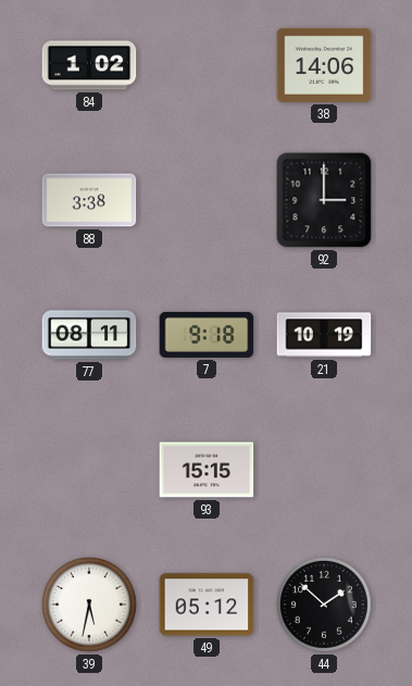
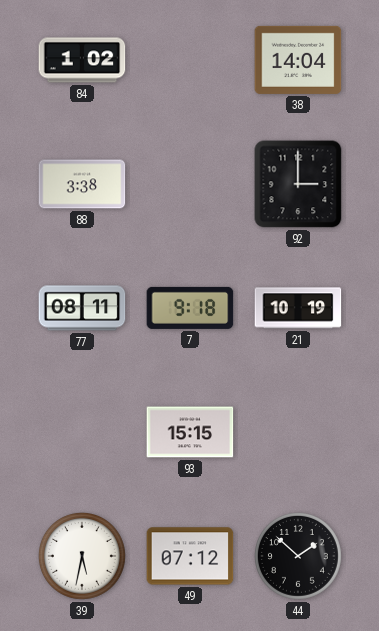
38: 14:06 -> 14:04 (298, 60)
49: 05:12 -> 07:12 (190, 556)
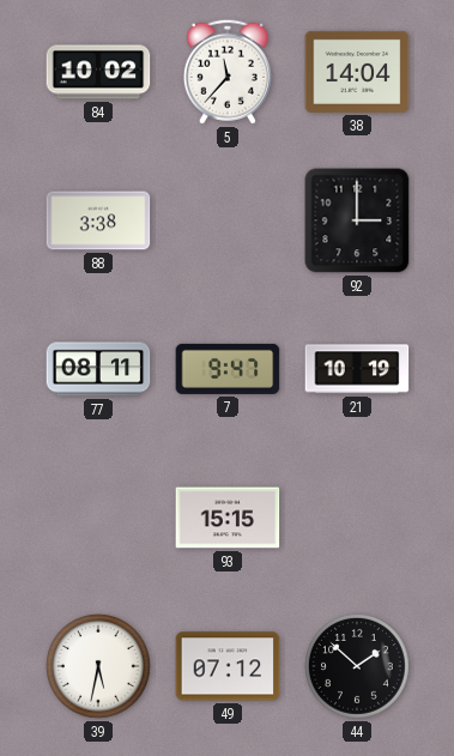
84: 1:02 -> 10:02 (98, 72)
5: none -> 11:37 (228, 72)
7: 9:18 -> 9:47 (228, 369)
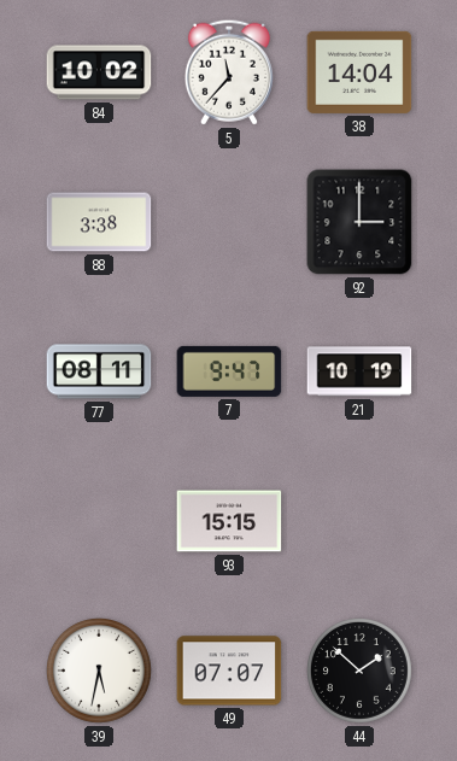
49: 07:12 -> 07:07 (229, 671)
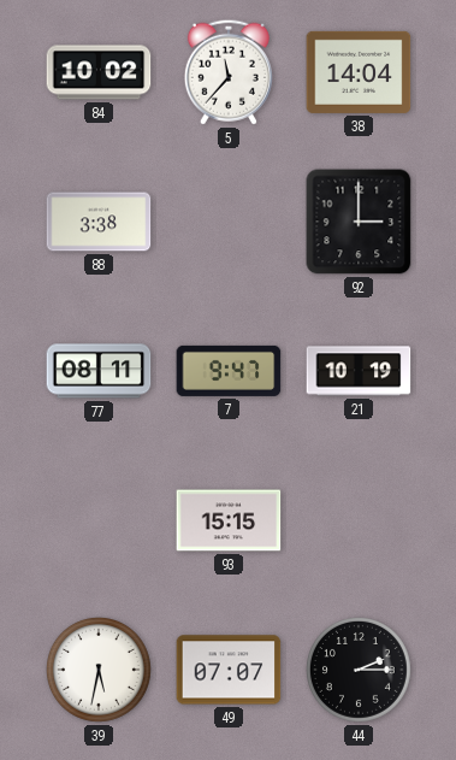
44: 1:52 -> 2:15 (360, 671)
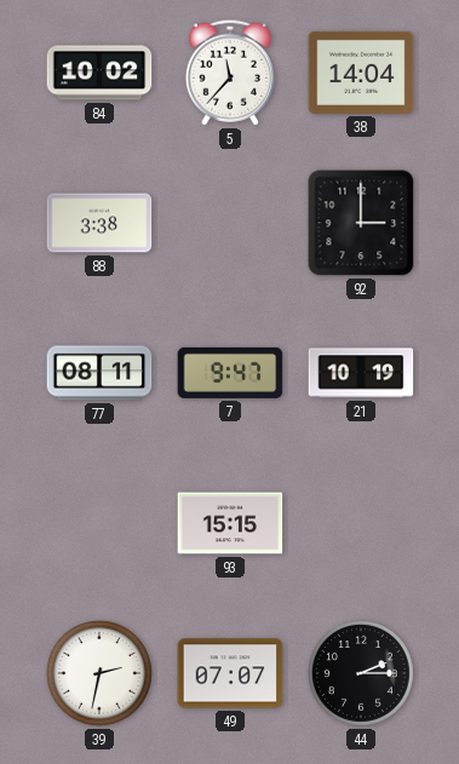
39: 5:32 -> 2:32 (101, 674)
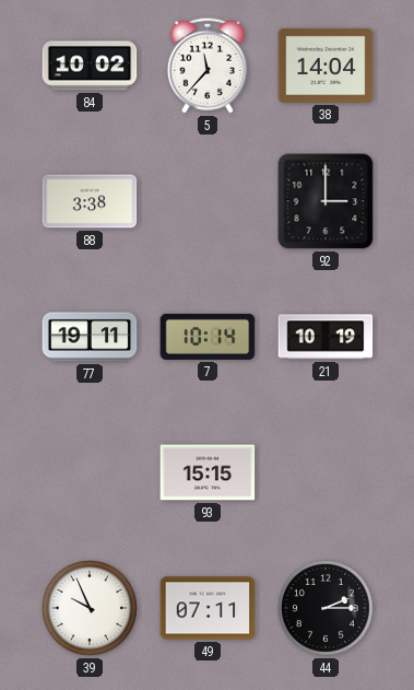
77: 08:11 -> 19:11 (90, 337)
7: 9:47 -> 10:14 (208, 337)
39: 2:32 -> 9:56 (91, 609)
49: 07:07 -> 07:11 (208, 608)
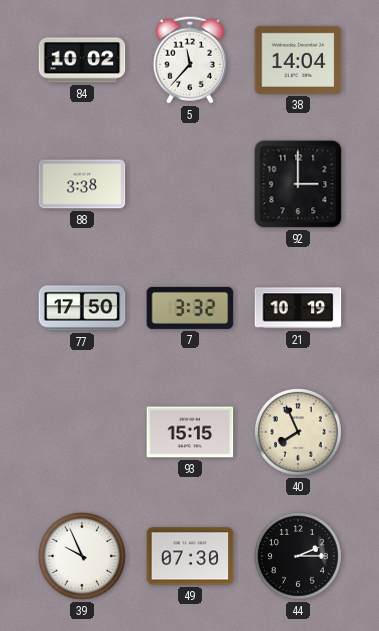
77: 19:11 -> 17:50 (82, 308)
7: 10:14 -> 3:32 (190, 308)
40: none -> 7:56 (299, 433)
49: 07:11 -> 07:30 (190, 556)
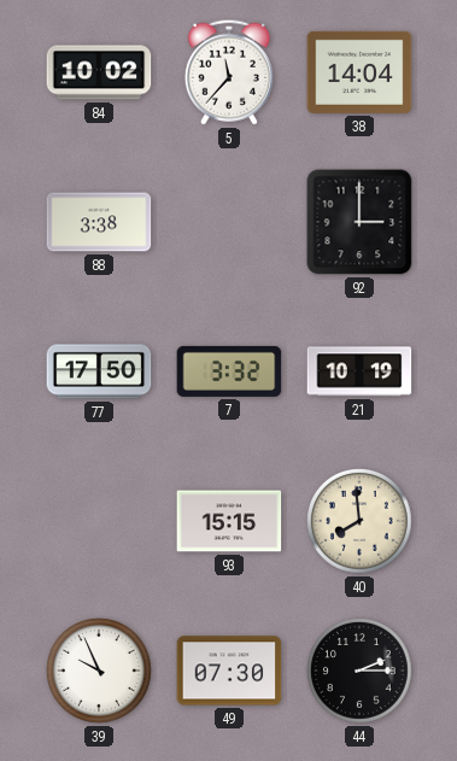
40: 7:56 -> 7:59 (361, 522)
